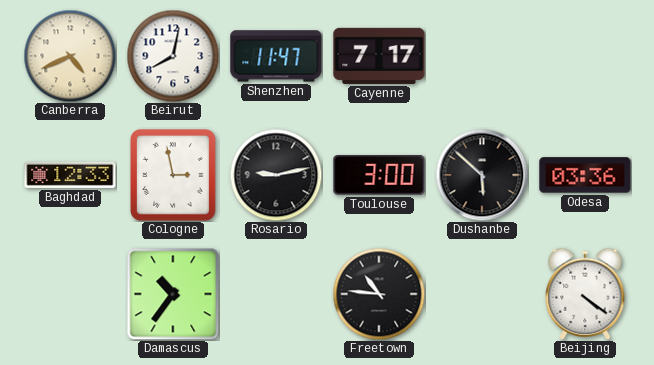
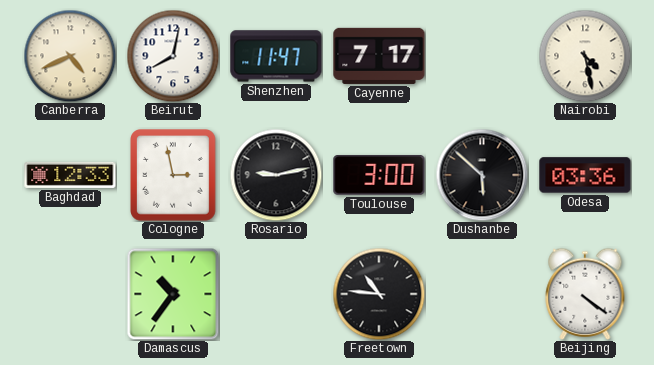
Nairobi: none -> 4:28 (585, 56)
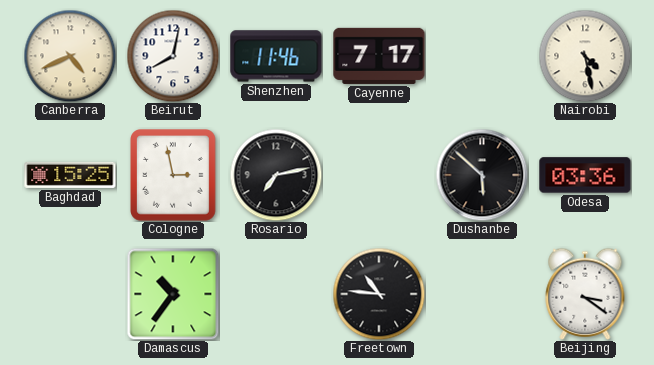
Shenzhen: 11:47 -> 11:46 (276, 56)
Baghdad: 12:33 -> 15:25 (70, 175)
Rosario: 9:13 -> 7:13 (276, 175)
Toulouse: 3:00 -> none (379, 176)
Beijing: 4:21 -> 3:21 (585, 294)
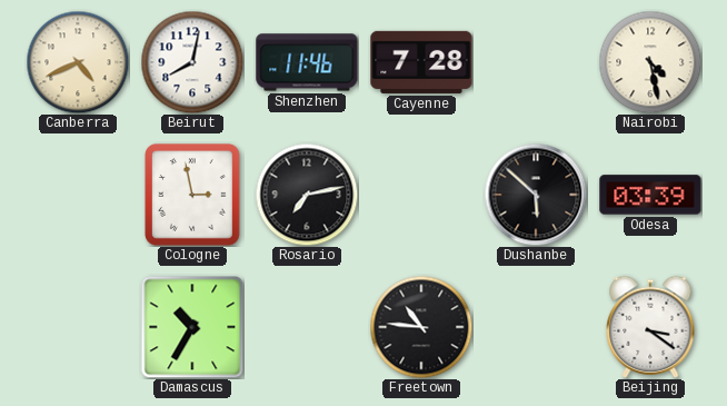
Cayenne: 7:17 -> 7:28 (421, 62)
Baghdad: 15:25 -> none (70, 175)
Odesa: 03:36 -> 03:39 (650, 195)
Damascus: 10:36 -> 10:35 (192, 327)
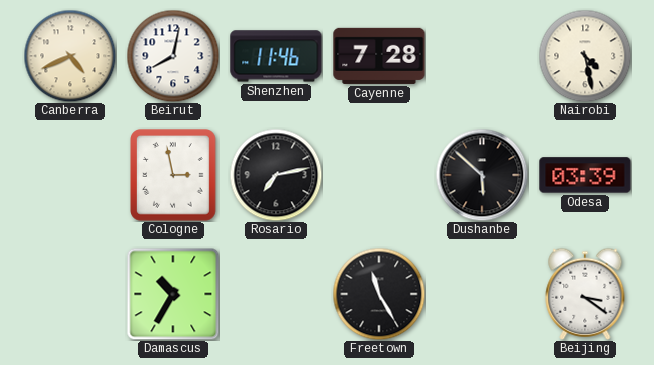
Freetown: 10:46 -> 11:25 (379, 294)
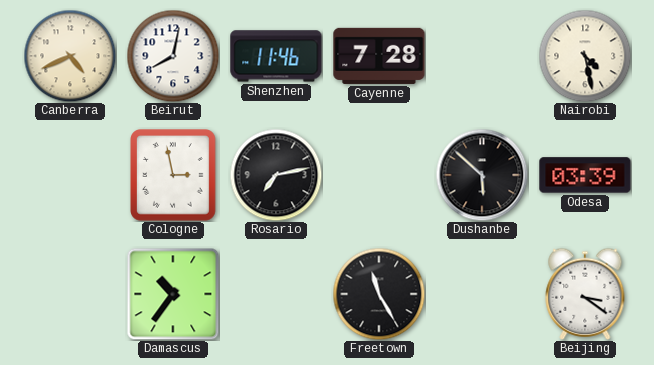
Damascus: 10:35 -> 10:36 (173, 294)
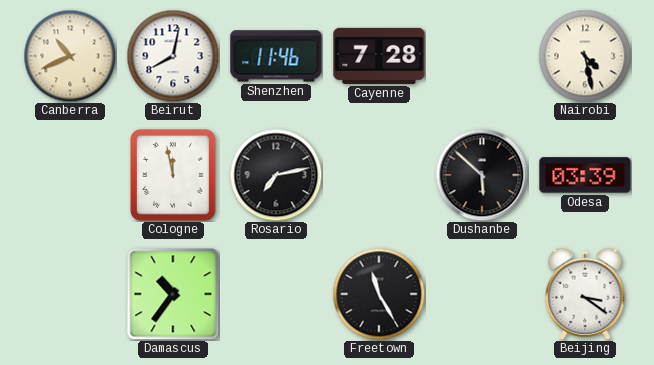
Canberra: 4:41 -> 10:41 (70, 56)
Cologne: 2:58 -> 11:58 (174, 176)
